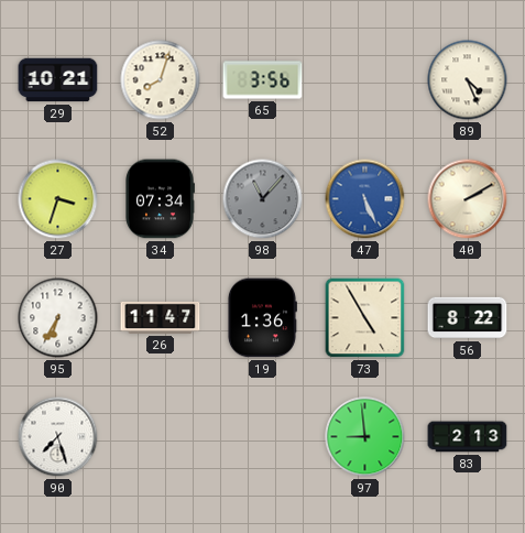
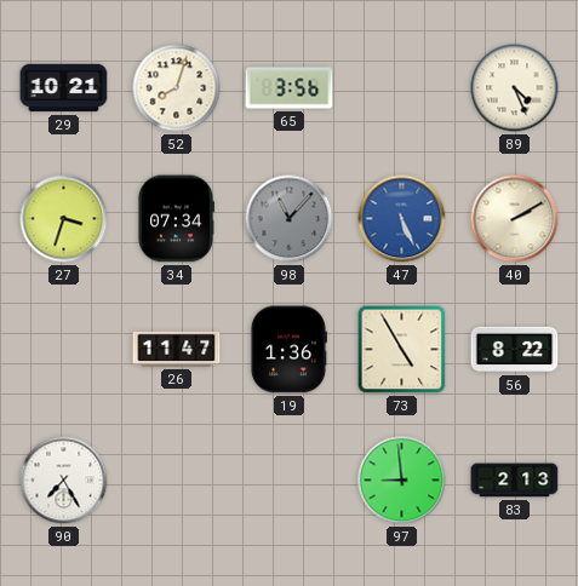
95: 6:35 -> none (58, 318)
90: 7:27 -> 7:25 (64, 481)
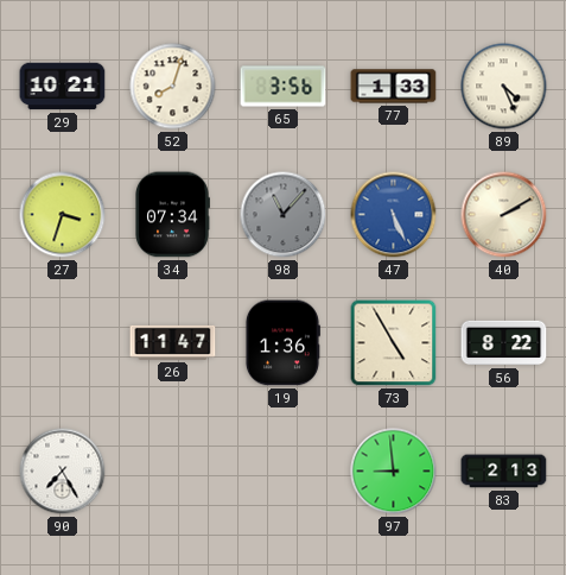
77: none -> 1:33 (394, 87)
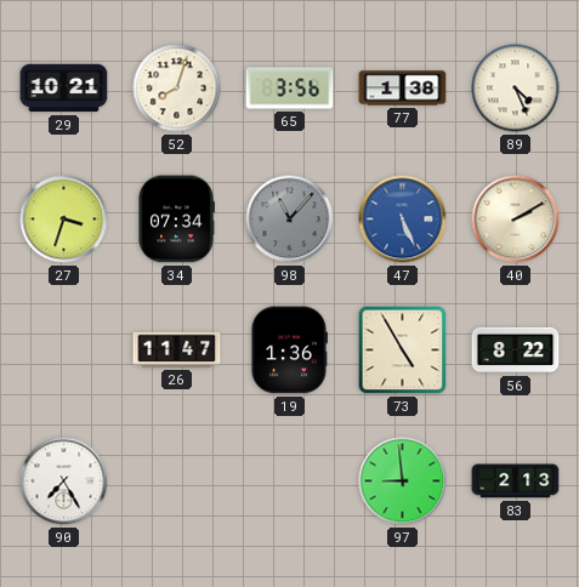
77: 1:33 -> 1:38 (403, 89)
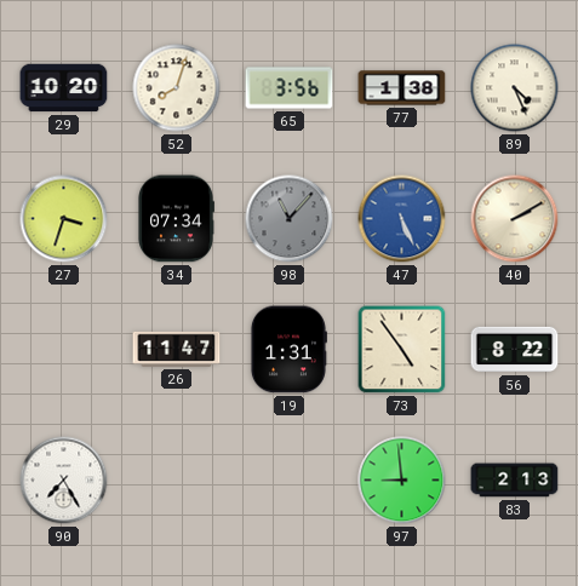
29: 10:21 -> 10:20 (64, 88)
19: 1:36 -> 1:31 (288, 350)
73: 4:55 -> 4:54 (402, 350)
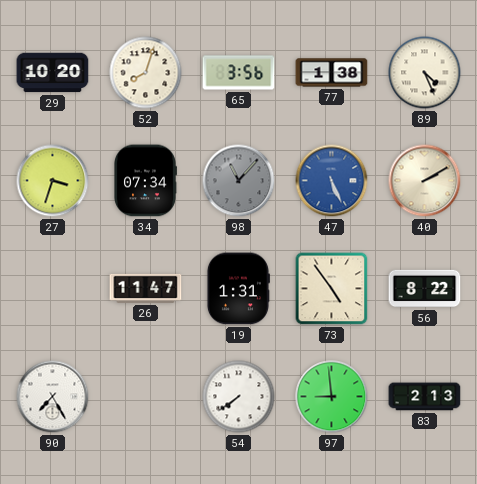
54: none -> 7:39 (239, 397)
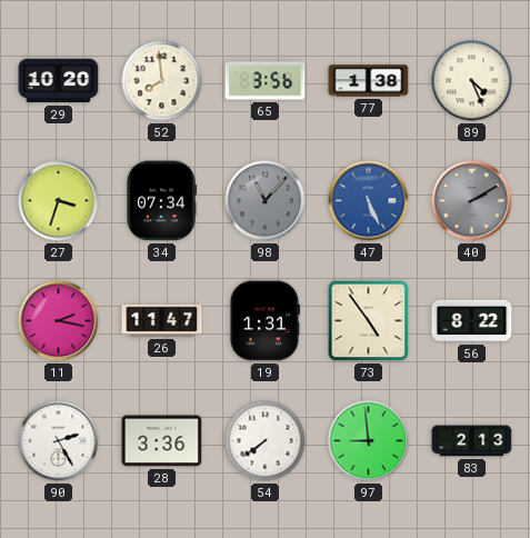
52: 8:03 -> 7:59 (162, 81)
40 dial: cream -> grey (472, 201)
11: none -> 2:17 (59, 321)
90: 7:25 -> 2:25 (59, 441)
28: none -> 3:36 (162, 441)
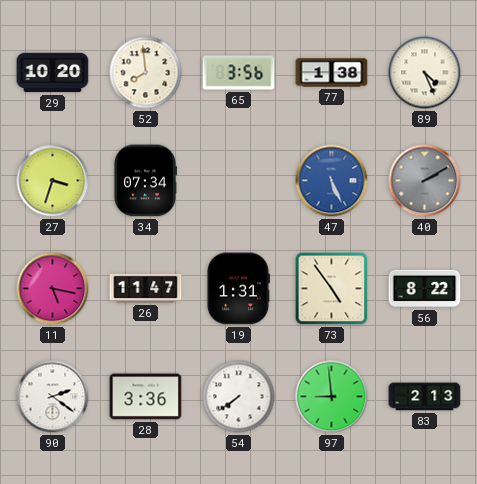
98: 11:07 -> none (266, 201)
11: 2:17 -> 5:17 (53, 289)
90: 2:25 -> 2:21 (53, 397)
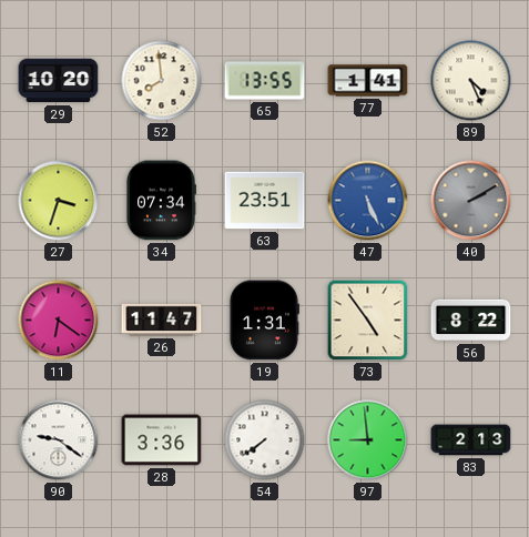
65: 3:56 -> 13:55 (265, 81)
77: 1:38 -> 1:41 (368, 81)
63: none -> 23:51 (265, 201)
11: 5:17 -> 6:21 (59, 321)
90: 2:21 -> 9:21 (59, 440)
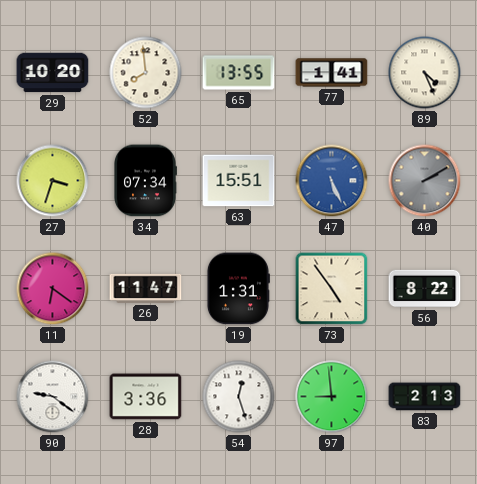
63: 23:51 -> 15:51 (239, 181)
54: 7:39 -> 12:27 (239, 397)
